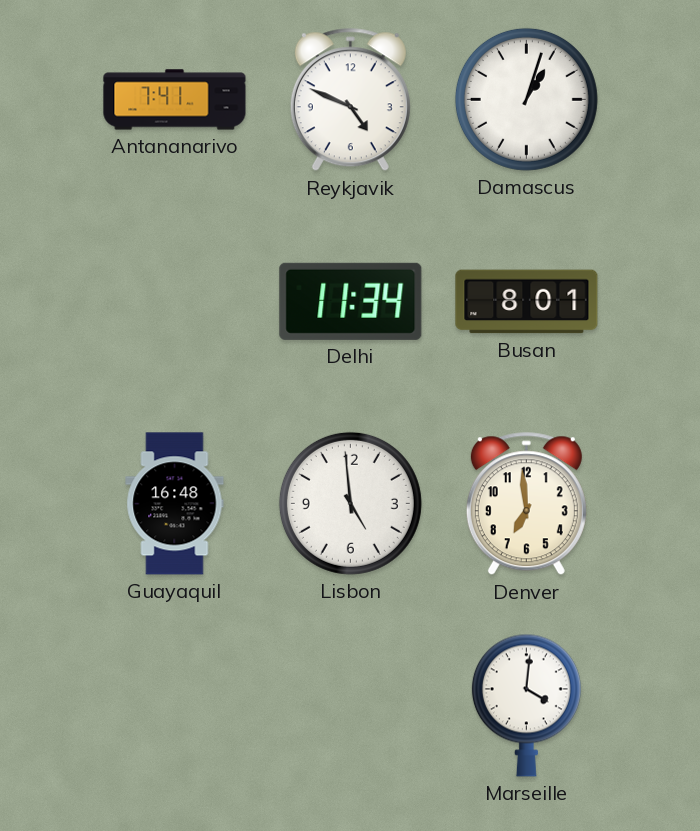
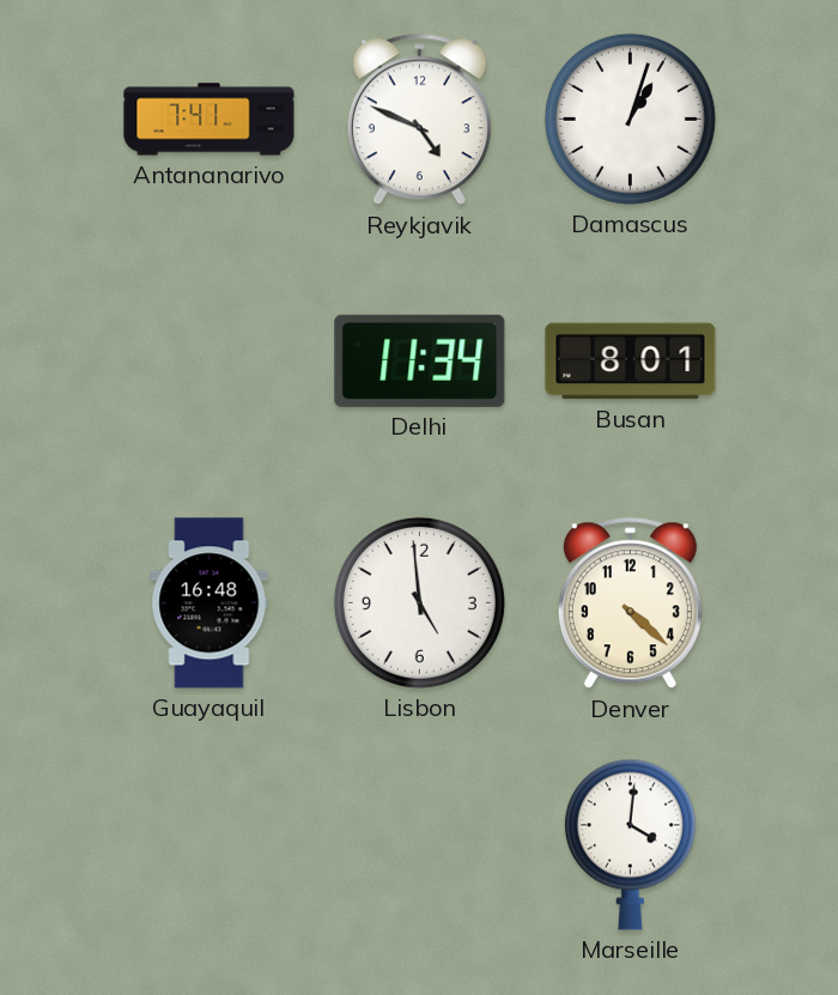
Denver: 6:59 -> 4:22 (630, 603)
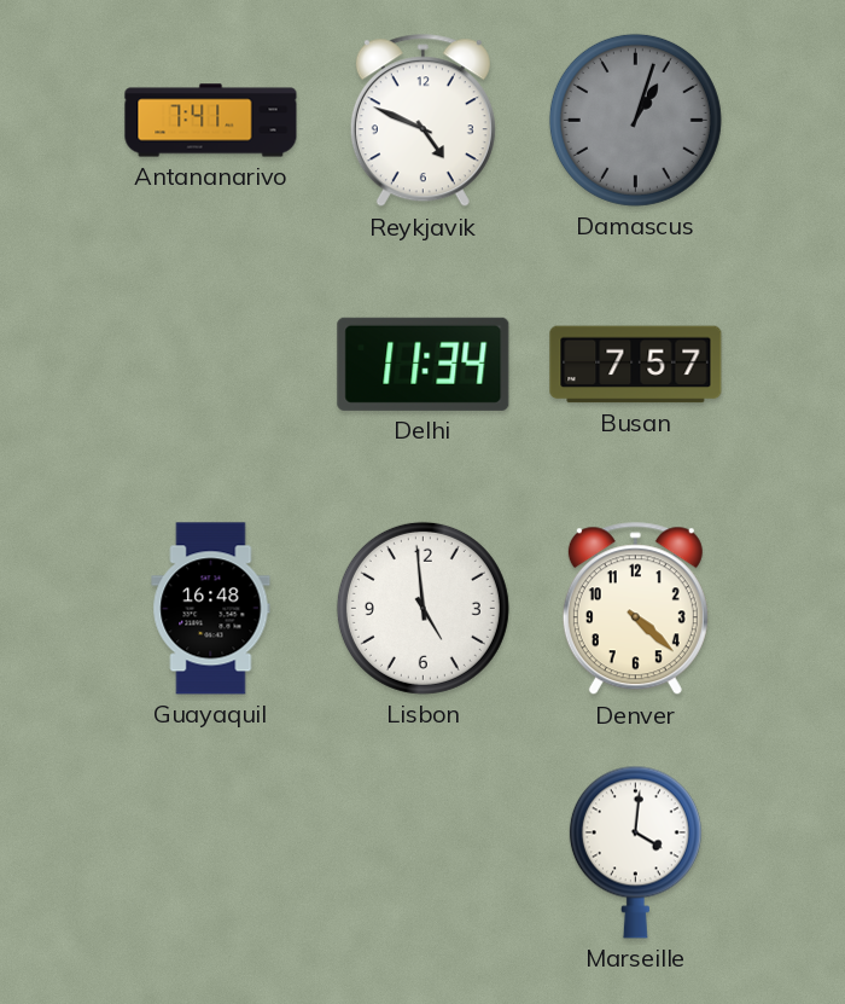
Damascus dial: white -> grey (635, 120)
Busan: 8:01 -> 7:57 (636, 365)
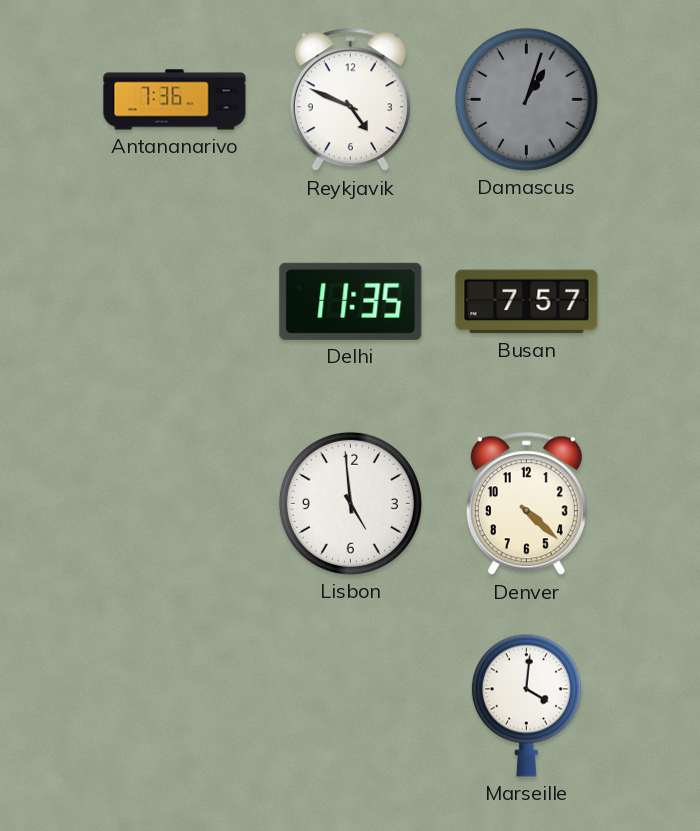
Antananarivo: 7:41 -> 7:36 (175, 100)
Delhi: 11:34 -> 11:35 (351, 301)
Guayaquil: 16:48 -> none (211, 609)
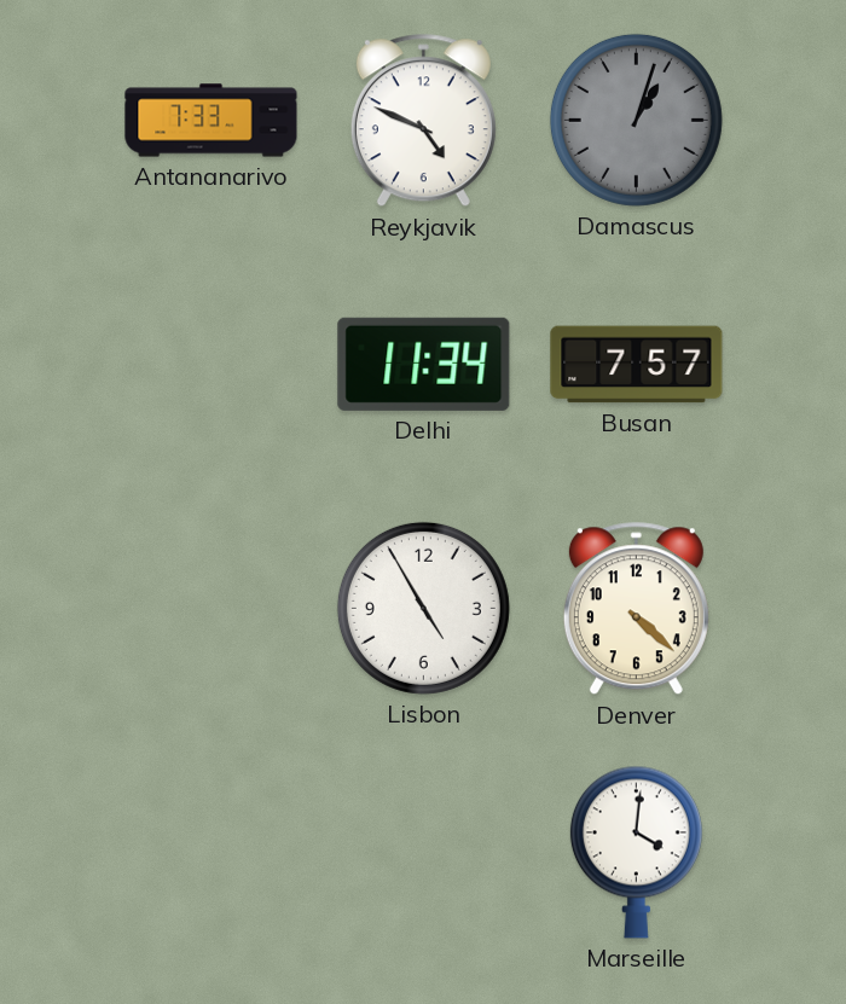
Antananarivo: 7:36 -> 7:33 (211, 121)
Delhi: 11:35 -> 11:34 (424, 364)
Lisbon: 4:59 -> 4:55 (423, 608)
